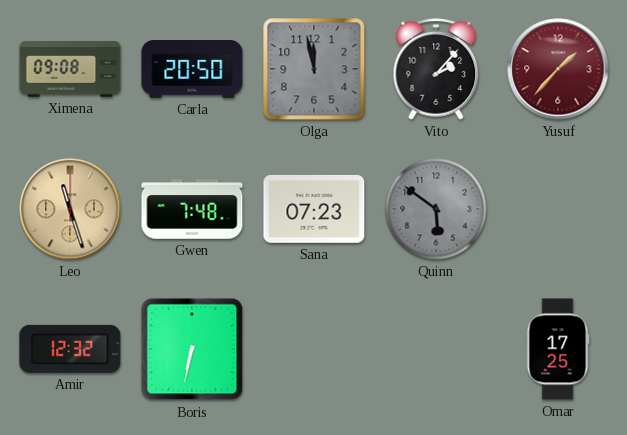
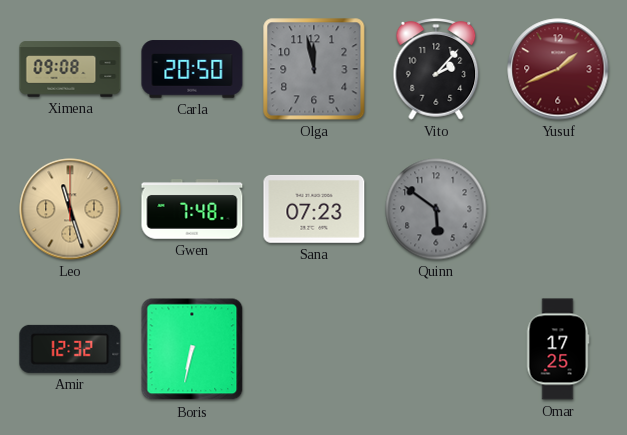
Yusuf: 1:37 -> 1:41 (558, 69)
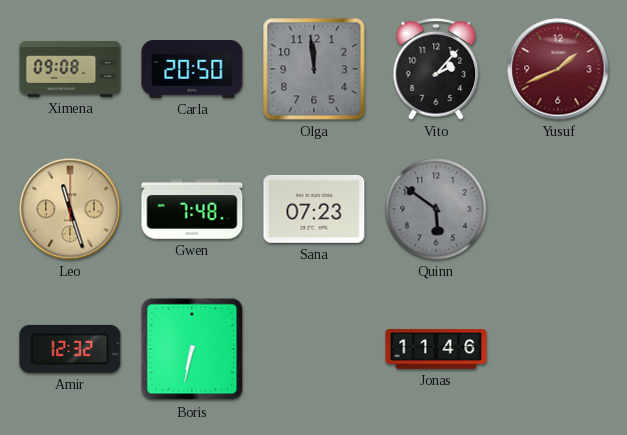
Olga: 11:58 -> 11:59 (314, 69)
Jonas: none -> 11:46 (436, 349)
Omar: 17:25 -> none (558, 349)
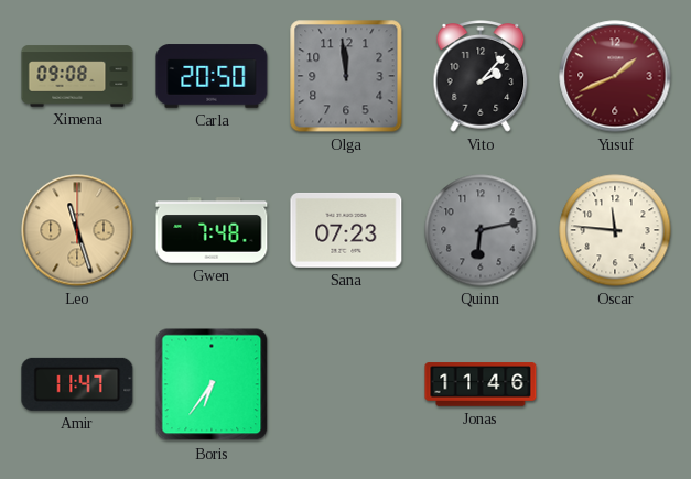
Quinn: 5:51 -> 6:13 (481, 230)
Oscar: none -> 11:46 (615, 230)
Amir: 12:32 -> 11:47 (77, 384)
Boris: 6:32 -> 6:36 (212, 384)
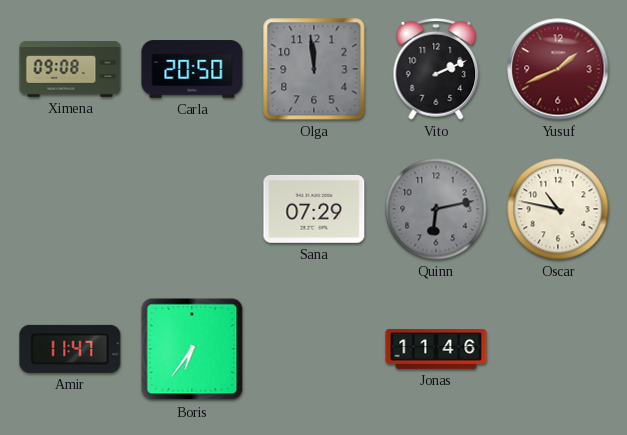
Vito: 2:07 -> 2:11 (436, 69)
Leo: 11:27 -> none (77, 230)
Gwen: 7:48 -> none (212, 230)
Sana: 07:23 -> 07:29 (314, 209)
Oscar: 11:46 -> 10:47 (558, 209)
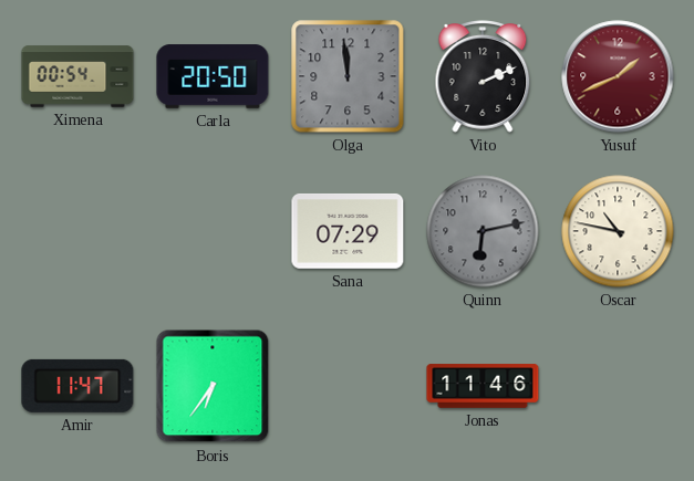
Ximena: 09:08 -> 00:54 (77, 76)
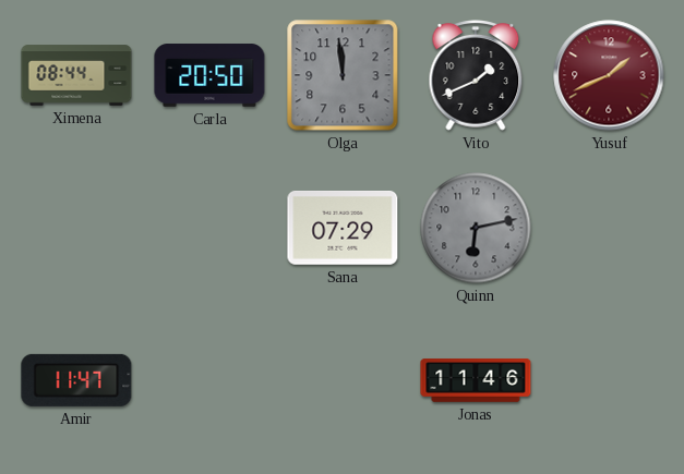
Ximena: 00:54 -> 08:44 (76, 75)
Vito: 2:11 -> 1:41 (476, 75)
Oscar: 10:47 -> none (618, 231)
Boris: 6:36 -> none (213, 386)
